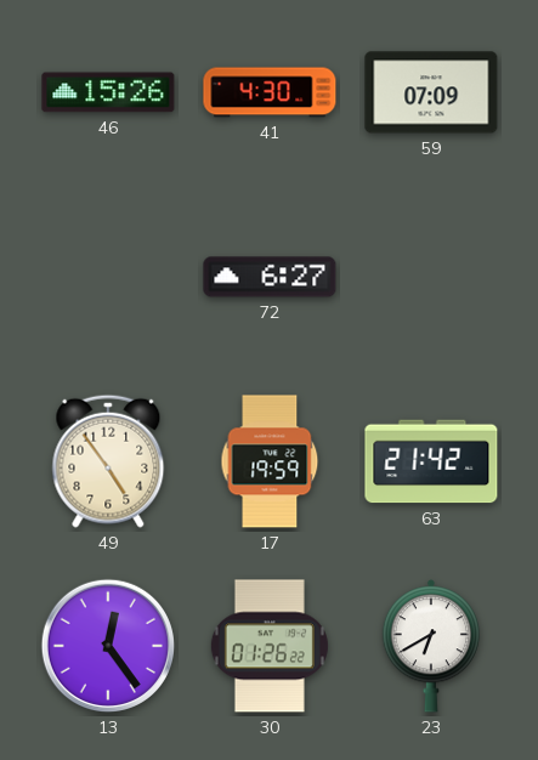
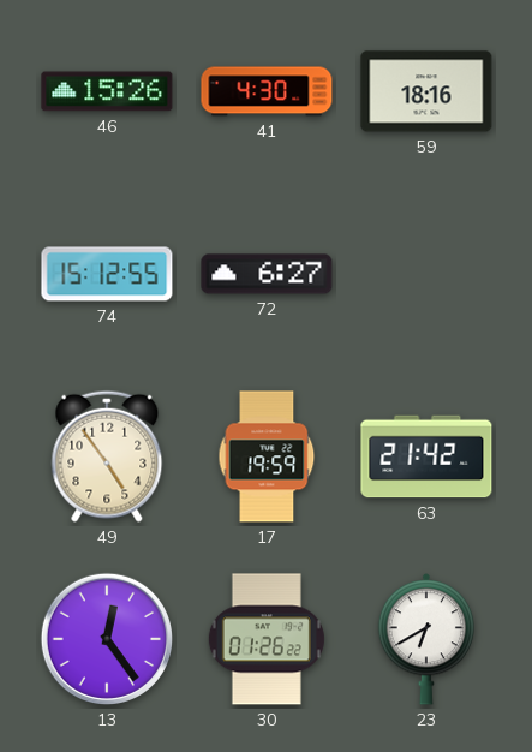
59: 07:09 -> 18:16 (426, 91)
74: none -> 15:12 (107, 274)
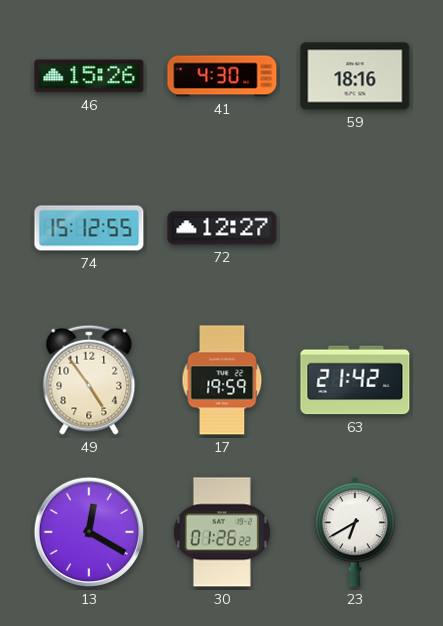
72: 6:27 -> 12:27 (222, 228)
13: 12:24 -> 12:20 (89, 532)
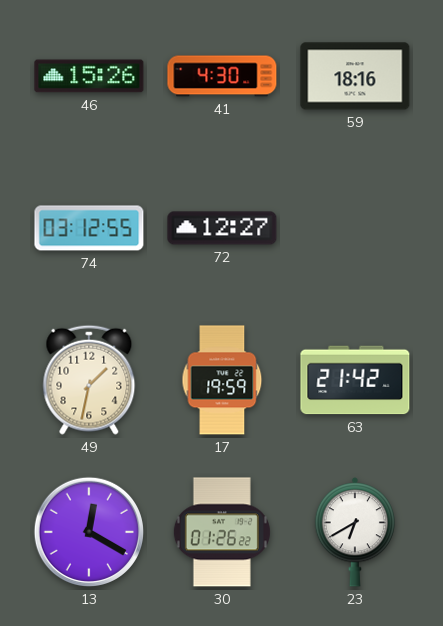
74: 15:12 -> 03:12 (89, 228)
49: 4:54 -> 1:32 (89, 380)
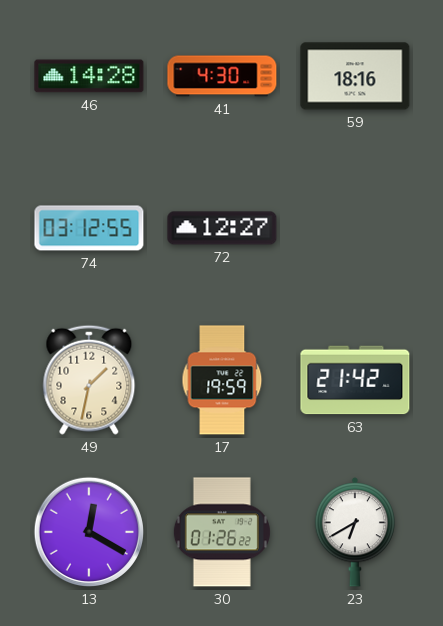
46: 15:26 -> 14:28 (89, 76)
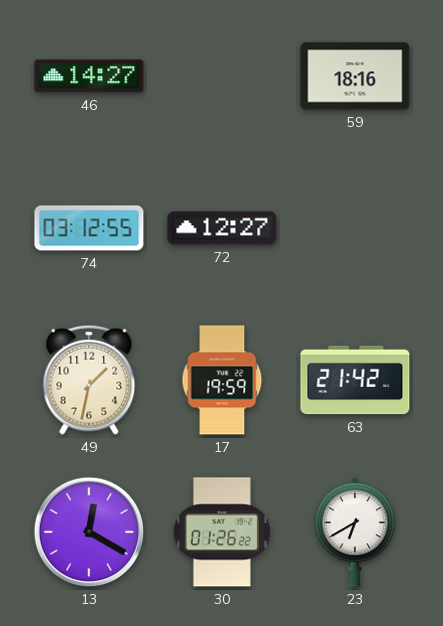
46: 14:28 -> 14:27 (89, 76)
41: 4:30 -> none (222, 76)
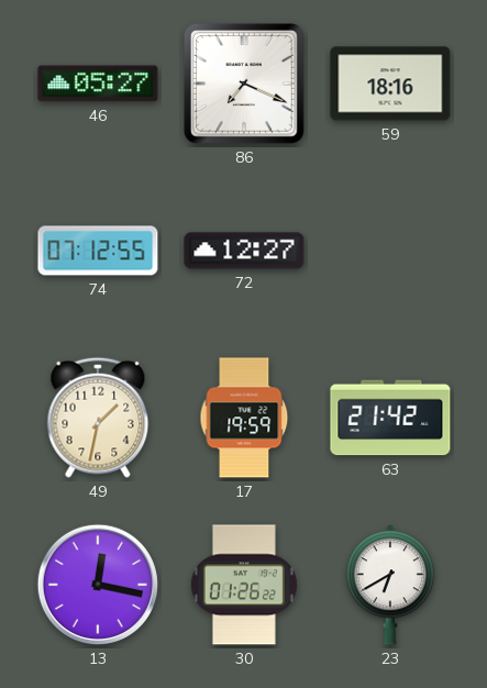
46: 14:27 -> 05:27 (98, 84)
86: none -> 7:19 (245, 85)
74: 03:12 -> 07:12 (98, 251)
13: 12:20 -> 12:17 (98, 585)
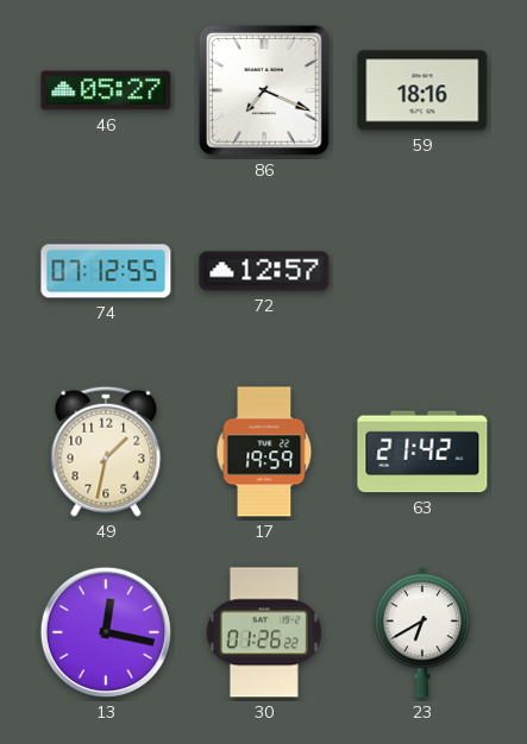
72: 12:27 -> 12:57 (264, 271)
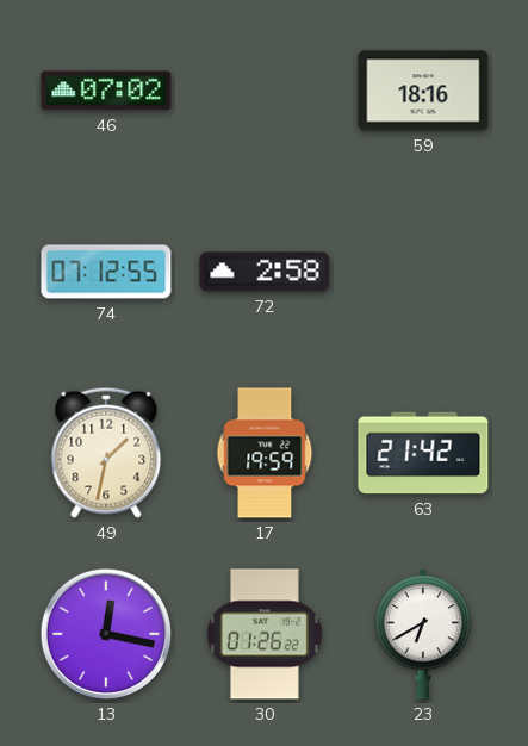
46: 05:27 -> 07:02 (106, 91)
86: 7:19 -> none (265, 92)
72: 12:57 -> 2:58 (265, 272)
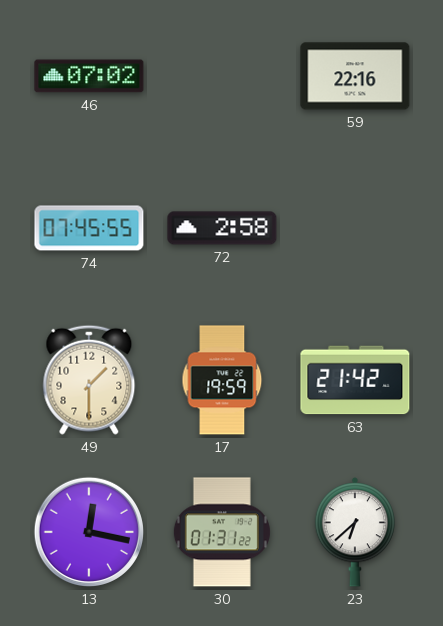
59: 18:16 -> 22:16 (355, 76)
74: 07:12 -> 07:45 (89, 228)
49: 1:32 -> 1:30 (89, 380)
30: 01:26 -> 01:31 (222, 532)
23: 6:40 -> 6:38 (354, 532)
